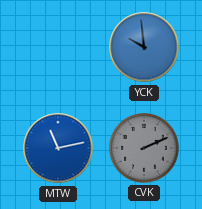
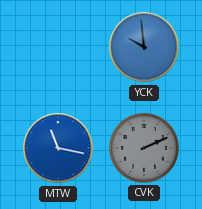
MTW: 11:13 -> 11:17 (58, 148)
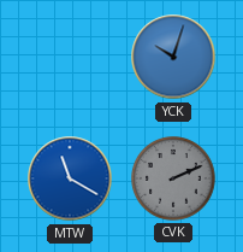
YCK: 9:59 -> 10:03 (173, 57)
MTW: 11:17 -> 11:20 (70, 178)
